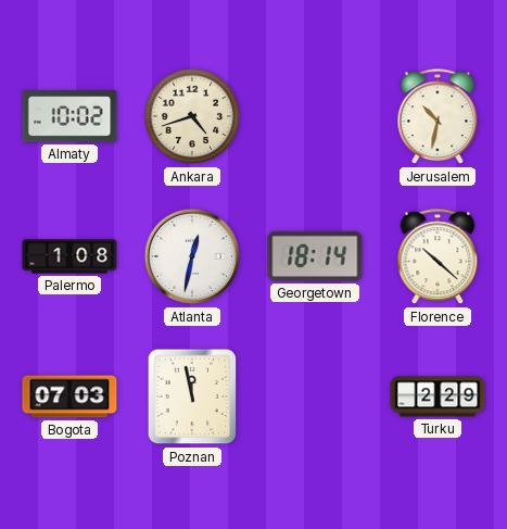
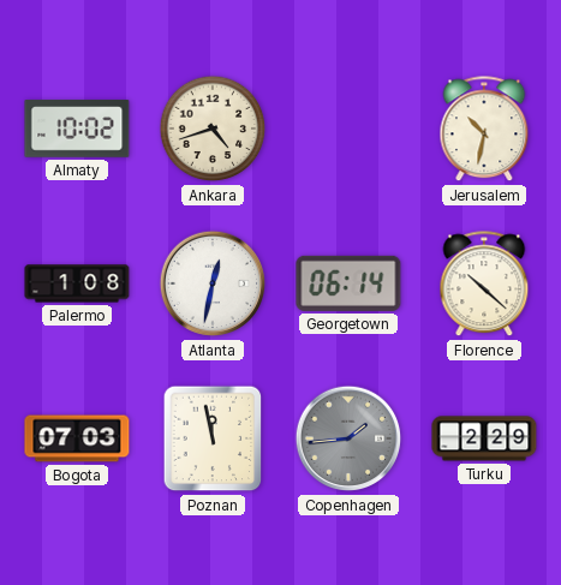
Georgetown: 18:14 -> 06:14 (348, 283)
Copenhagen: none -> 1:44 (348, 438)
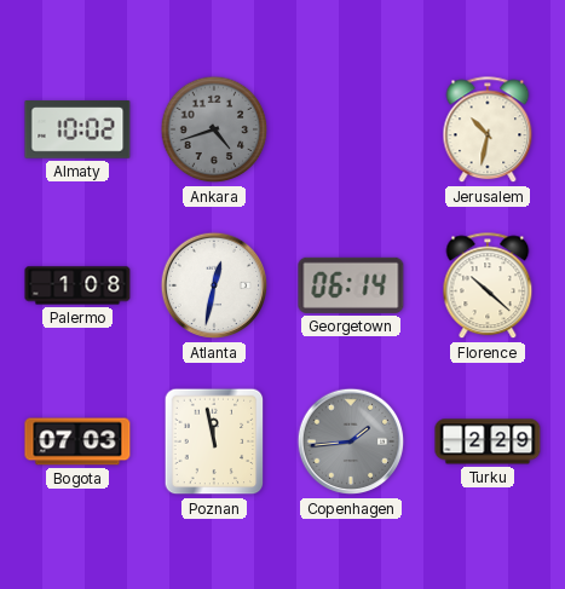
Ankara dial: cream -> grey (214, 129)
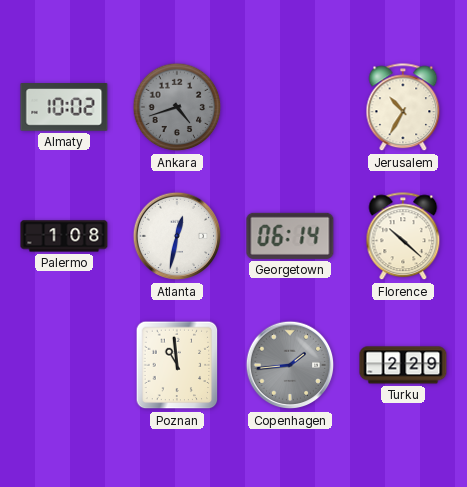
Jerusalem: 10:32 -> 10:35 (403, 108)
Bogota: 07:03 -> none (77, 441)
Poznan: 11:58 -> 10:59 (177, 365)
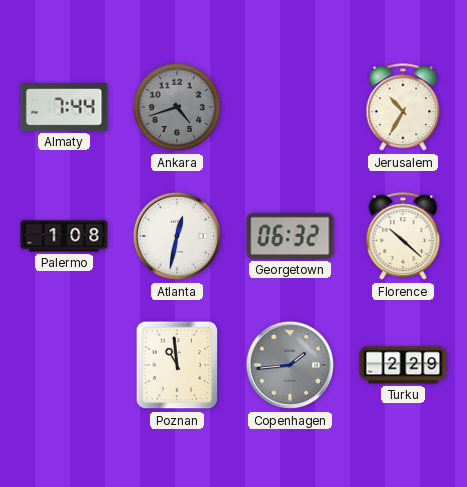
Almaty: 10:02 -> 7:44 (64, 107)
Georgetown: 06:14 -> 06:32 (290, 236)
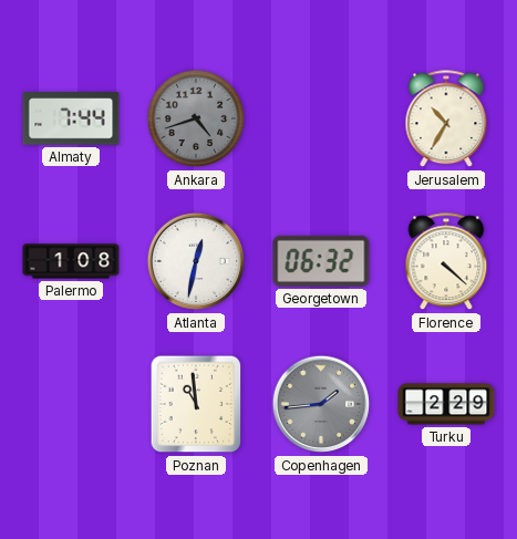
Florence: 10:22 -> 4:22 (446, 262)
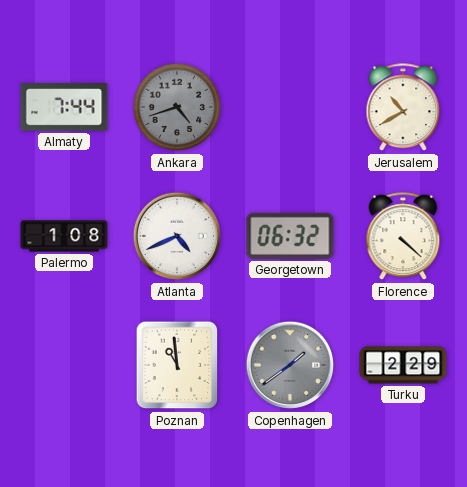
Jerusalem: 10:35 -> 10:40 (403, 108)
Atlanta: 12:32 -> 4:41 (177, 236)
Copenhagen: 1:44 -> 1:39 (290, 365)
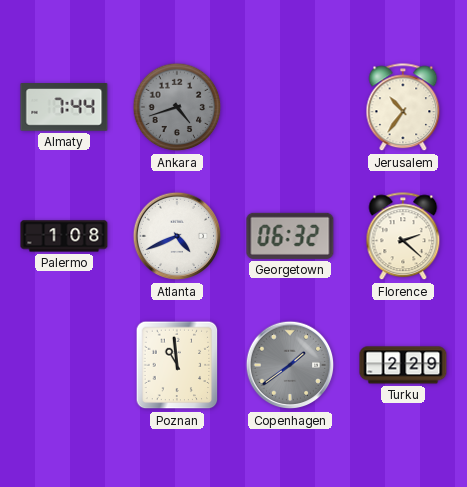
Jerusalem: 10:40 -> 10:36 (403, 108)
Florence: 4:22 -> 2:22 (403, 237)
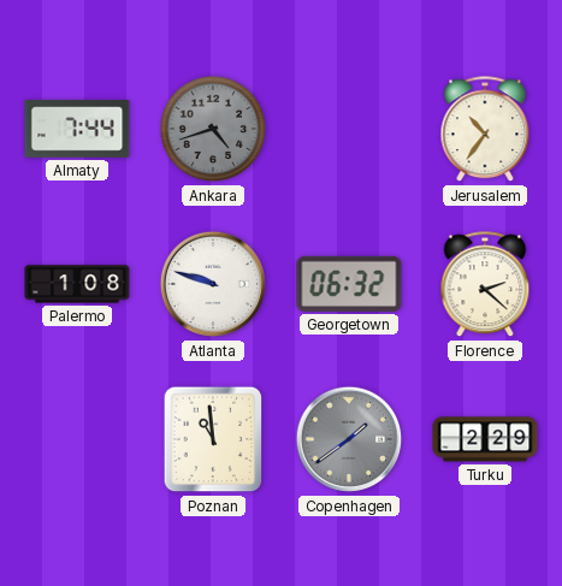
Atlanta: 4:41 -> 9:48 (213, 284)
